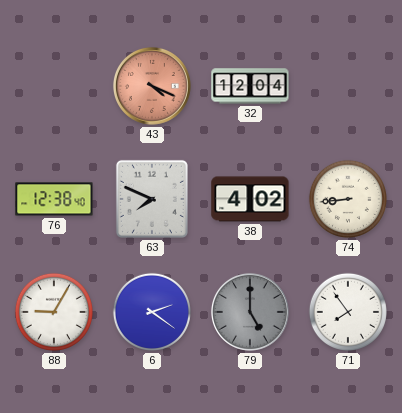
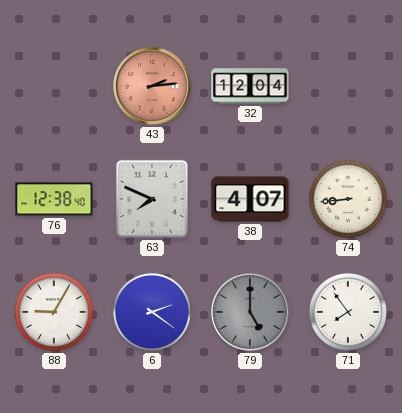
43: 4:19 -> 2:14 (152, 86)
38: 4:02 -> 4:07 (250, 199)
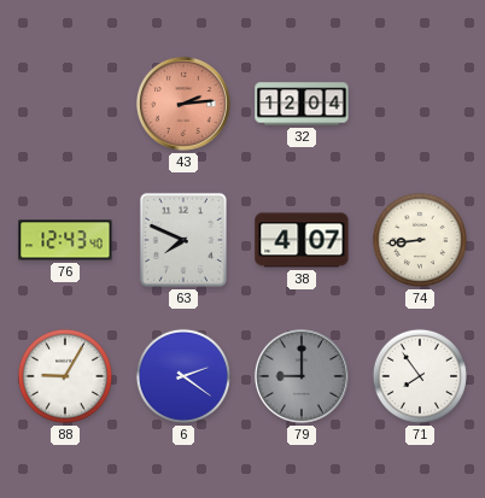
76: 12:38 -> 12:43 (65, 240)
79: 5:00 -> 9:00 (302, 376)
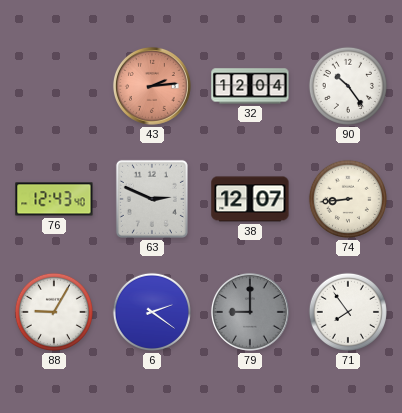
90: none -> 10:24 (348, 86)
63: 7:49 -> 2:49 (152, 199)
38: 4:07 -> 12:07 (250, 199)
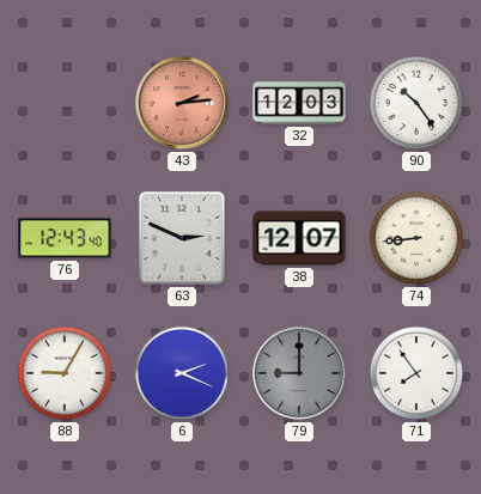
32: 12:04 -> 12:03 (299, 103)
6: 2:21 -> 2:19 (182, 373)
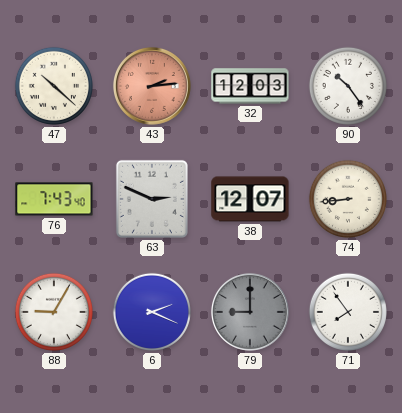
47: none -> 10:22 (54, 86)
76: 12:43 -> 7:43 (54, 199)
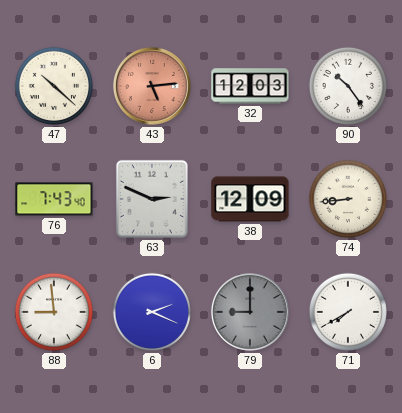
43: 2:14 -> 5:14 (152, 86)
38: 12:07 -> 12:09 (250, 199)
88: 9:05 -> 8:59 (54, 312)
71: 7:54 -> 7:40 (348, 312)
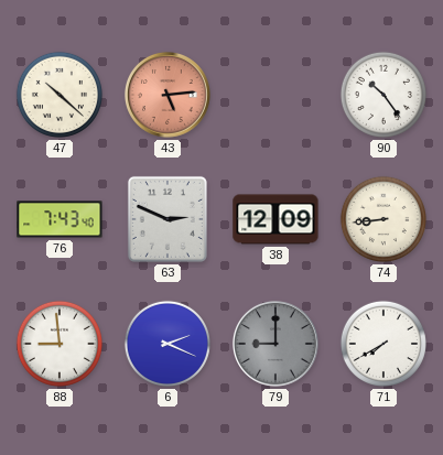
32: 12:03 -> none (250, 86)
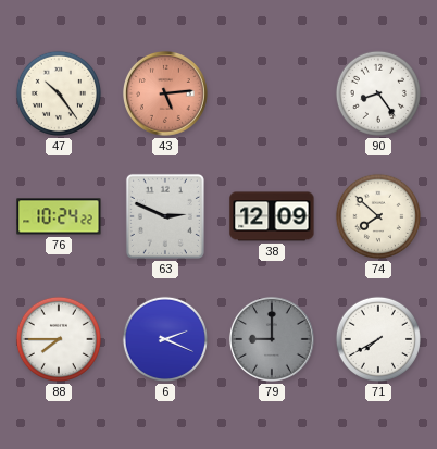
47: 10:22 -> 10:24 (59, 93)
90: 10:24 -> 8:24 (378, 93)
76: 7:43 -> 10:24 (59, 216)
74: 8:44 -> 7:52 (378, 216)
88: 8:59 -> 7:45 (59, 339)
